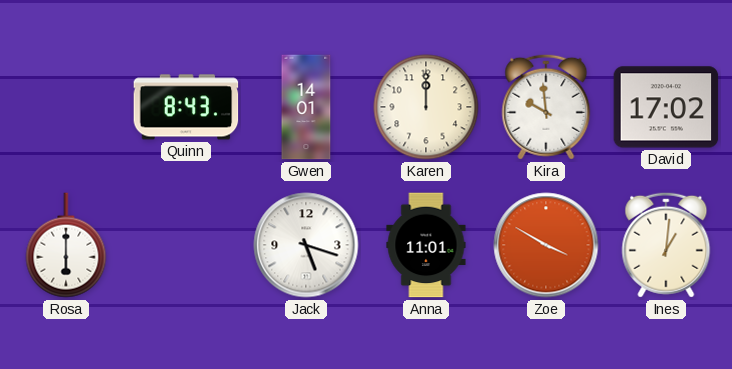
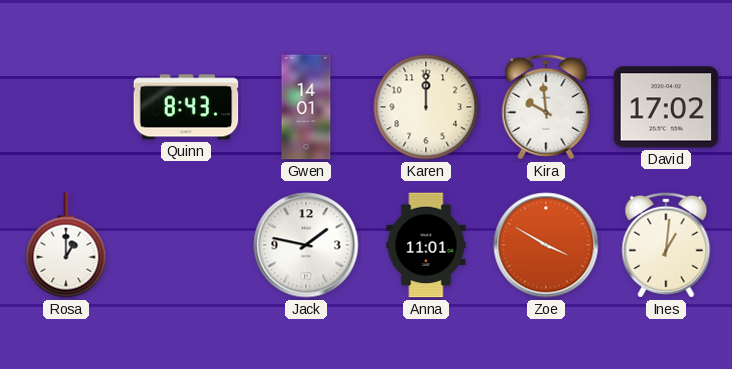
Rosa: 6:00 -> 1:00 (66, 245)
Jack: 5:18 -> 1:47 (306, 245)
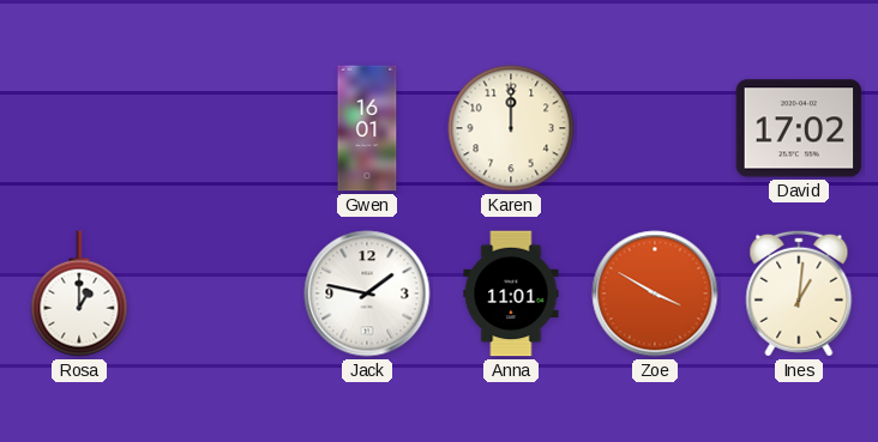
Quinn: 8:43 -> none (186, 107)
Gwen: 14:01 -> 16:01 (367, 128)
Kira: 9:59 -> none (546, 107)
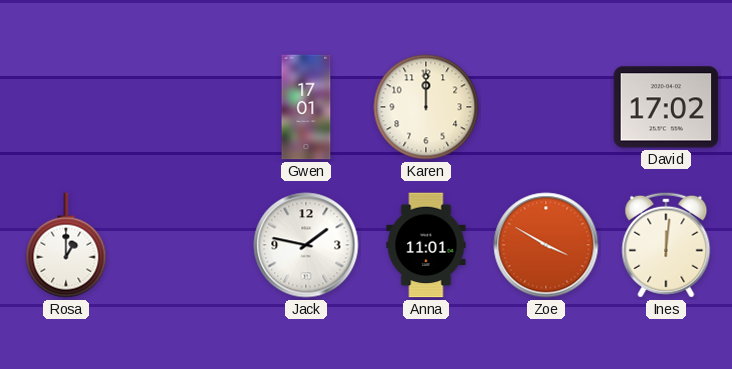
Gwen: 16:01 -> 17:01 (306, 107)
Ines: 1:01 -> 12:01 (666, 245)
